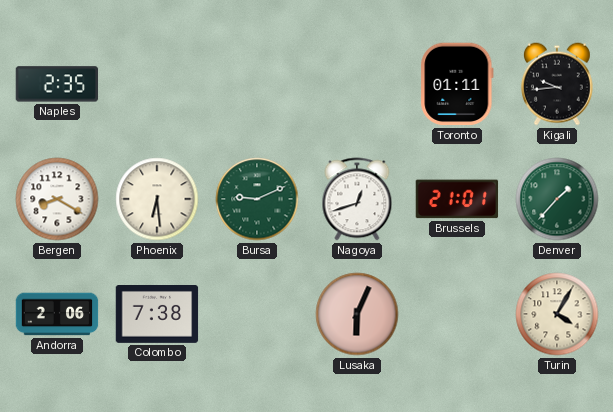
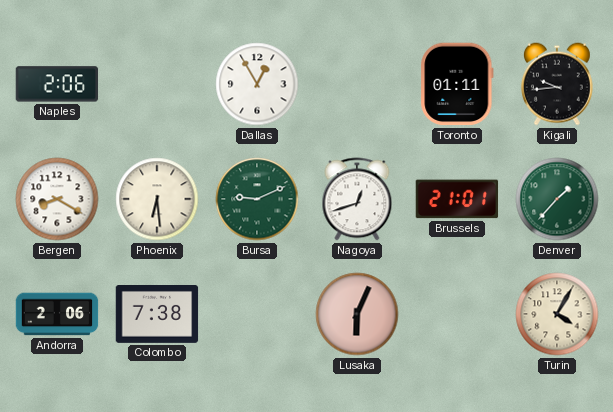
Naples: 2:35 -> 2:06 (57, 84)
Dallas: none -> 12:55 (257, 84)
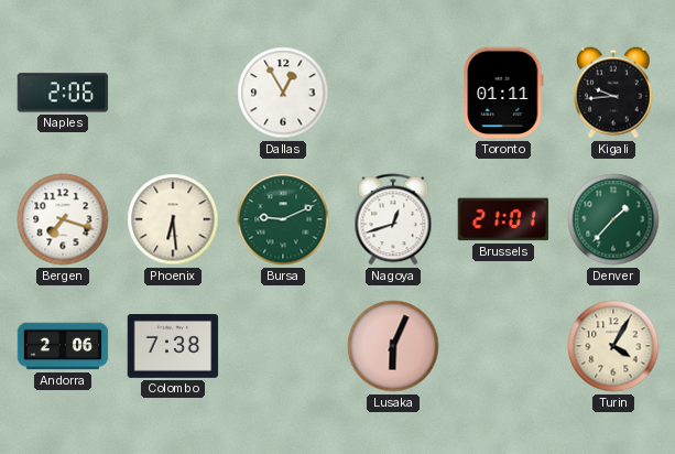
Bergen: 8:20 -> 7:18 (63, 219)
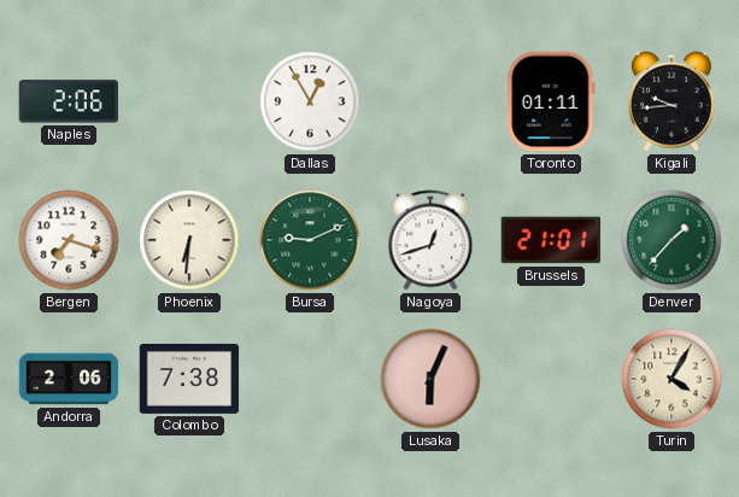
Phoenix: 6:29 -> 6:31 (189, 240)
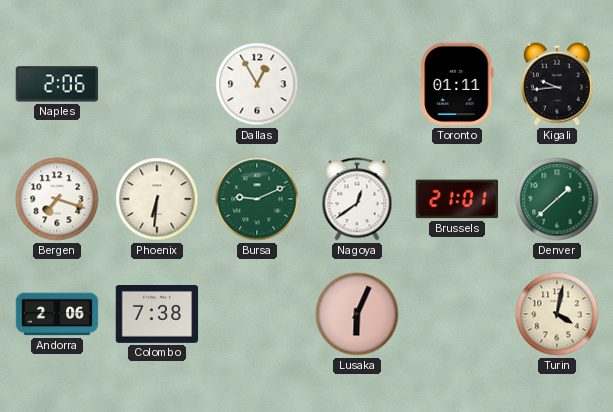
Nagoya: 12:42 -> 12:39 (357, 199)
Denver: 1:37 -> 1:38 (557, 199)
Turin: 4:05 -> 4:02 (557, 314)
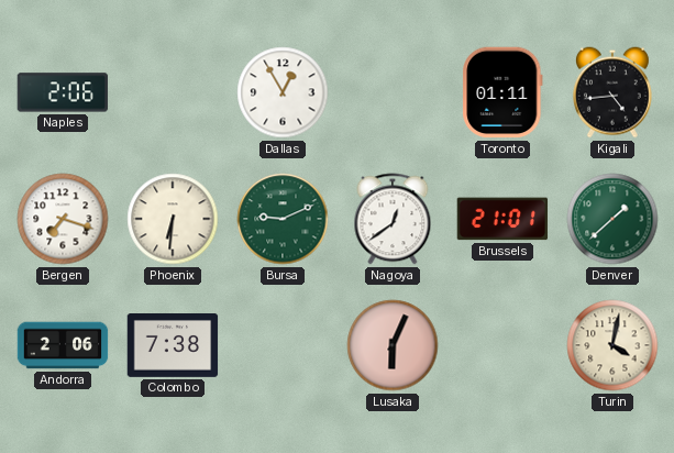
Kigali: 9:44 -> 4:44 (612, 92)
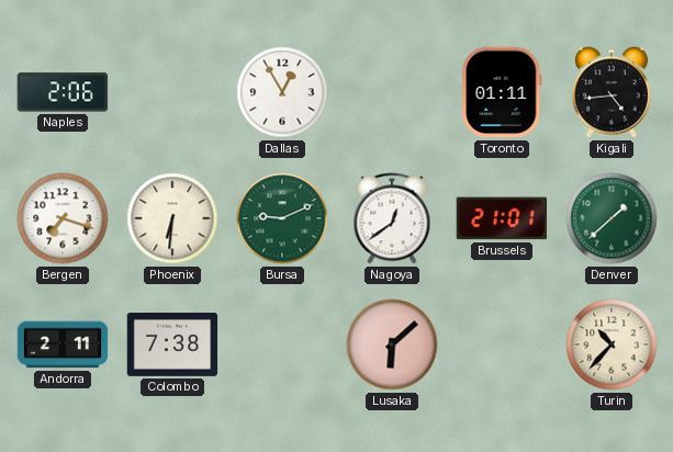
Andorra: 2:06 -> 2:11 (63, 344)
Lusaka: 6:04 -> 6:08 (392, 344)
Turin: 4:02 -> 10:37 (612, 344)
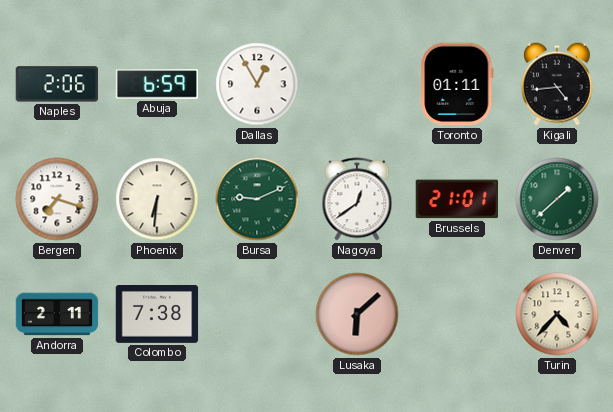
Abuja: none -> 6:59 (157, 84)
Turin: 10:37 -> 4:37 (557, 314)
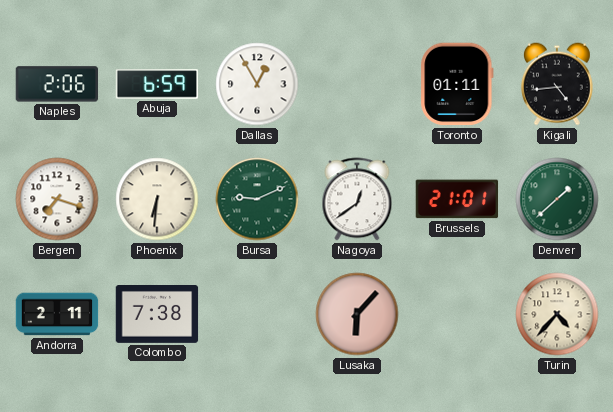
Lusaka: 6:08 -> 6:07 (357, 314)
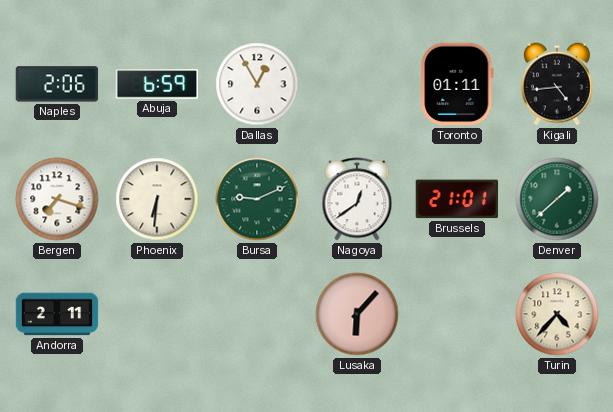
Colombo: 7:38 -> none (157, 315)
